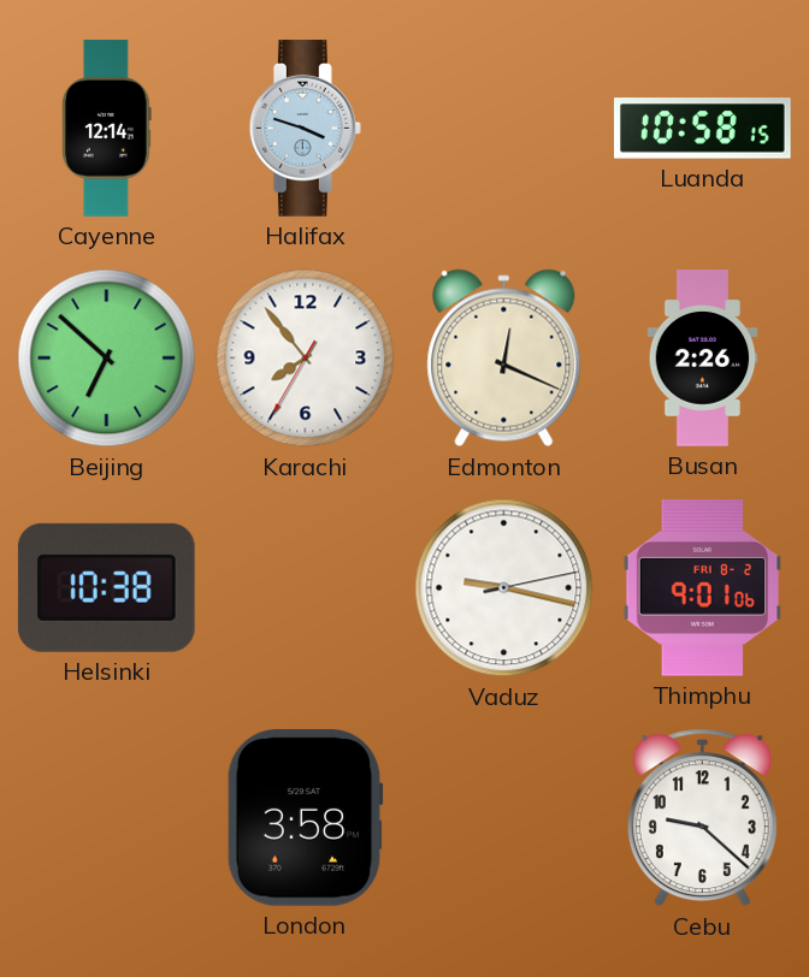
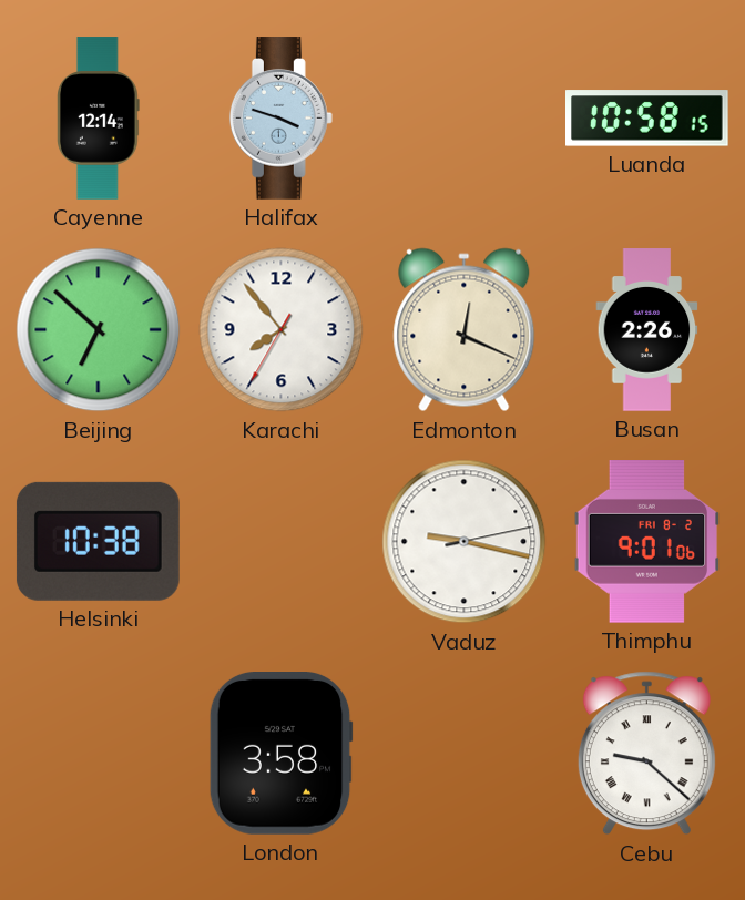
Cebu numerals: Arabic -> Roman (646, 754)
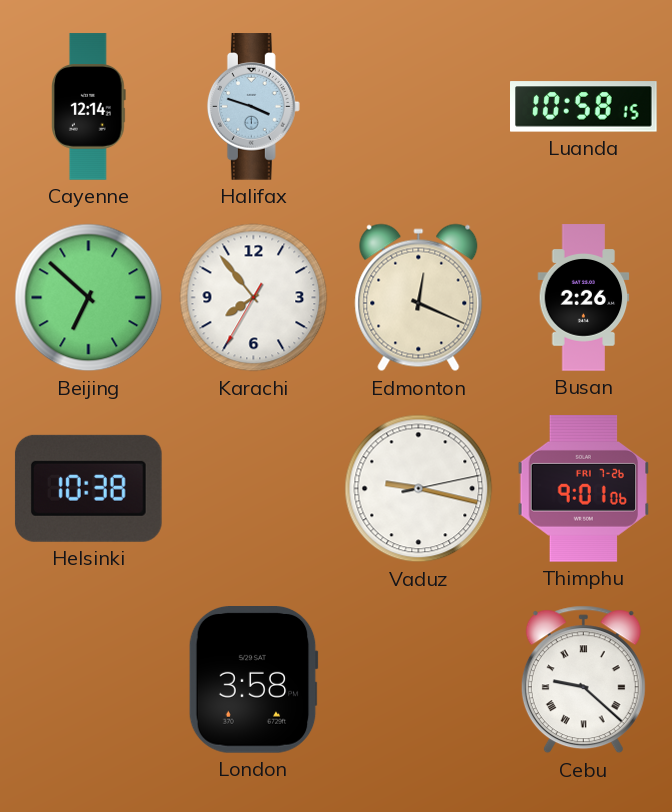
Thimphu date: FRI 8-2 -> FRI 7-26 (584, 489)
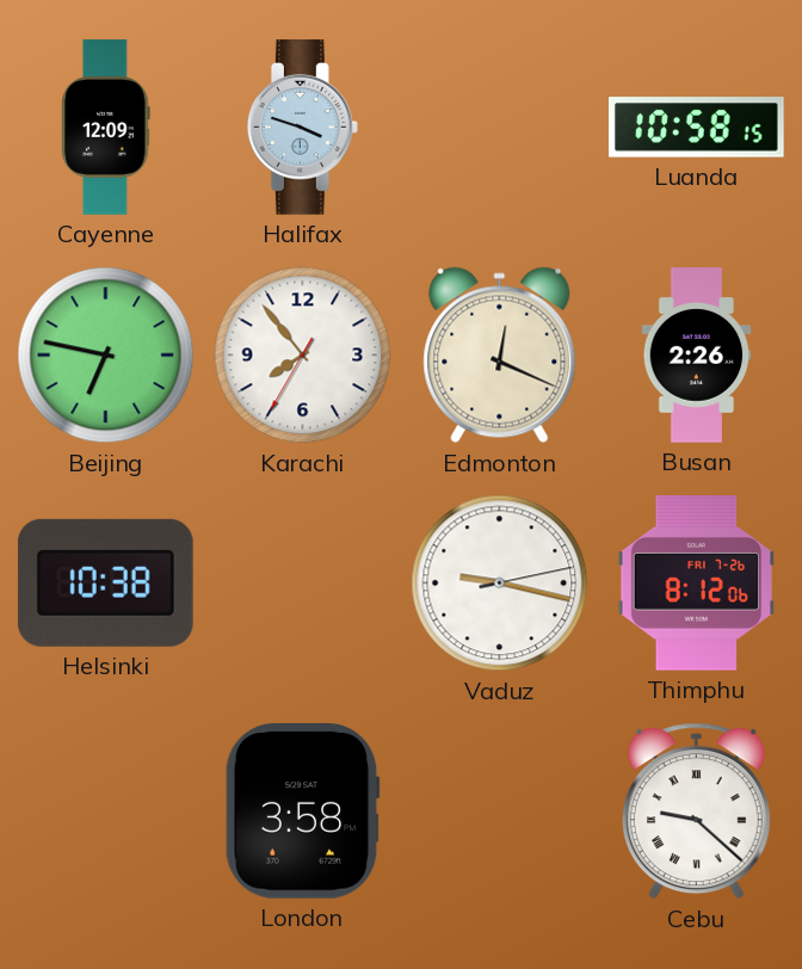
Cayenne: 12:14 -> 12:09 (106, 128)
Beijing: 6:52 -> 6:47 (106, 356)
Thimphu: 9:01 -> 8:12 (697, 584)
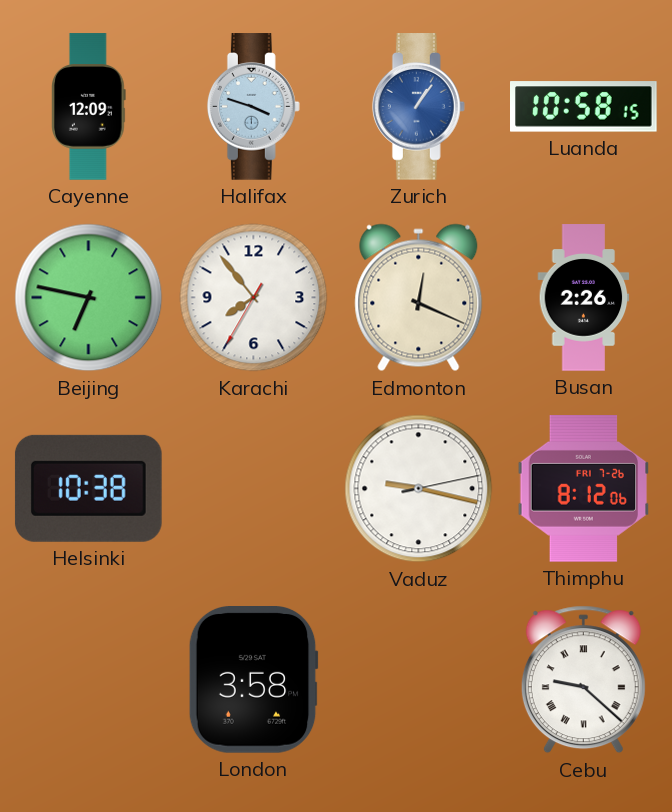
Zurich: none -> 1:06 (418, 107)
